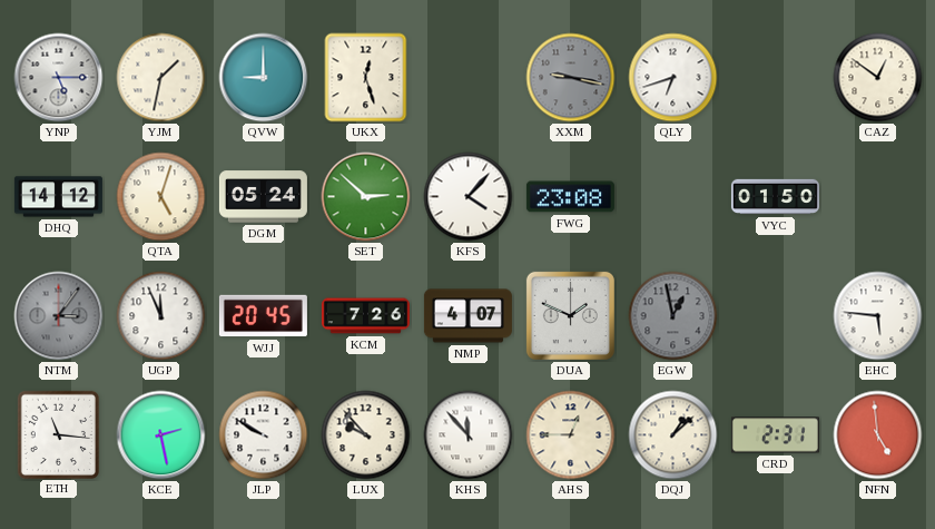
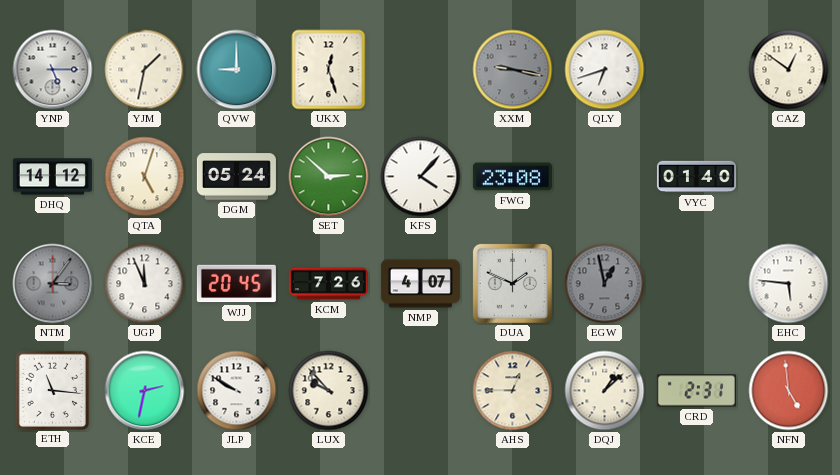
VYC: 01:50 -> 01:40 (696, 177)
KCE: 2:28 -> 2:32 (145, 391)
KHS: 11:53 -> none (469, 435)
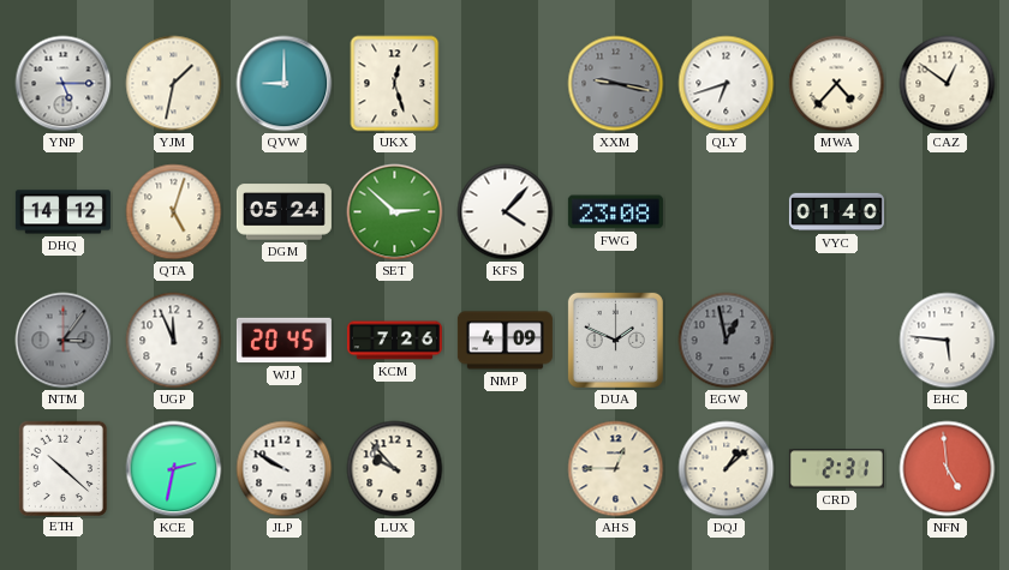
MWA: none -> 4:37 (837, 84)
NMP: 4:07 -> 4:09 (504, 341)
ETH: 11:16 -> 10:22 (62, 468)
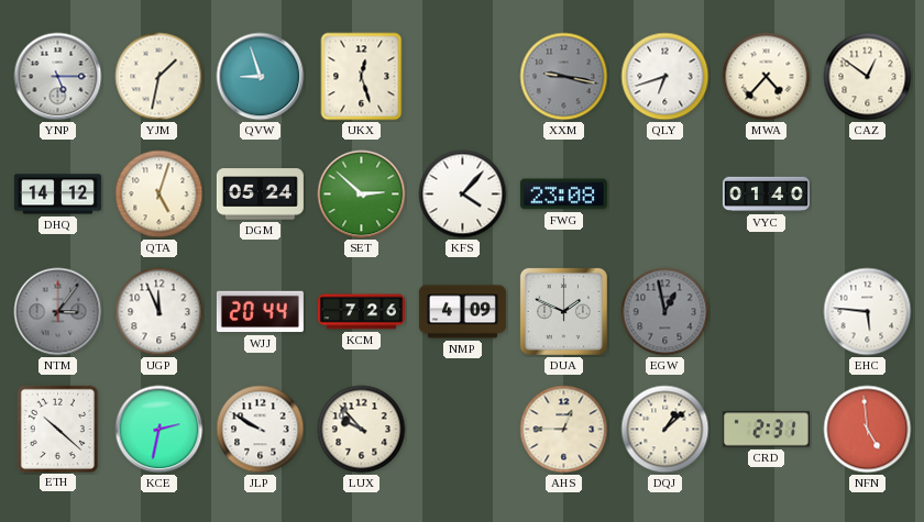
QVW: 9:00 -> 8:57 (261, 77)
WJJ: 20:45 -> 20:44 (260, 312)
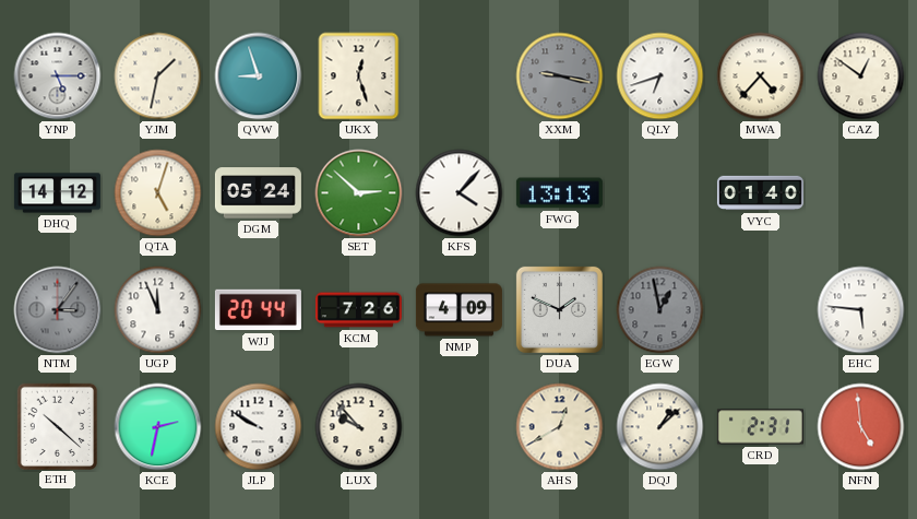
FWG: 23:08 -> 13:13 (559, 193)
AHS: 12:45 -> 12:40 (560, 427)
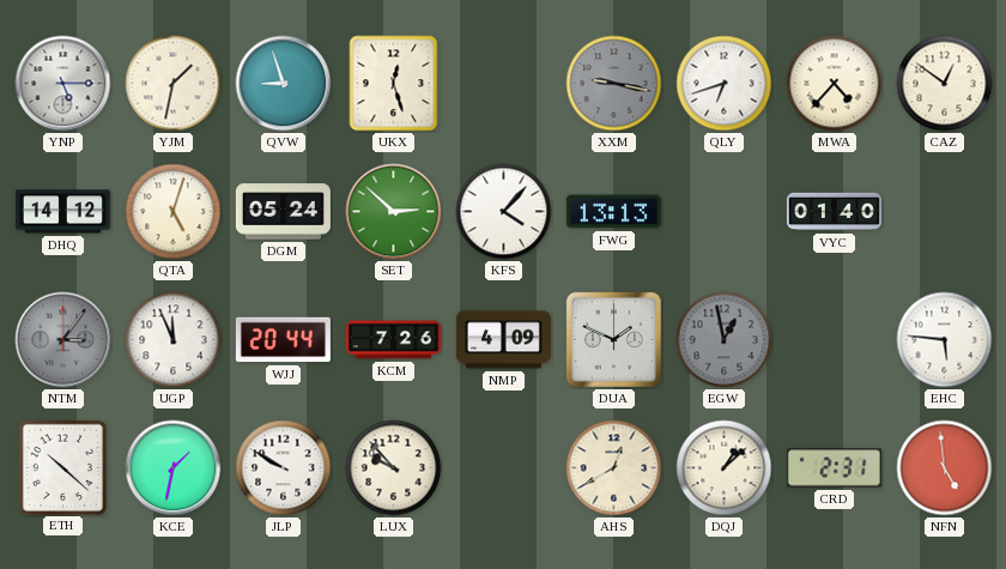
KCE: 2:32 -> 1:32 (174, 468)
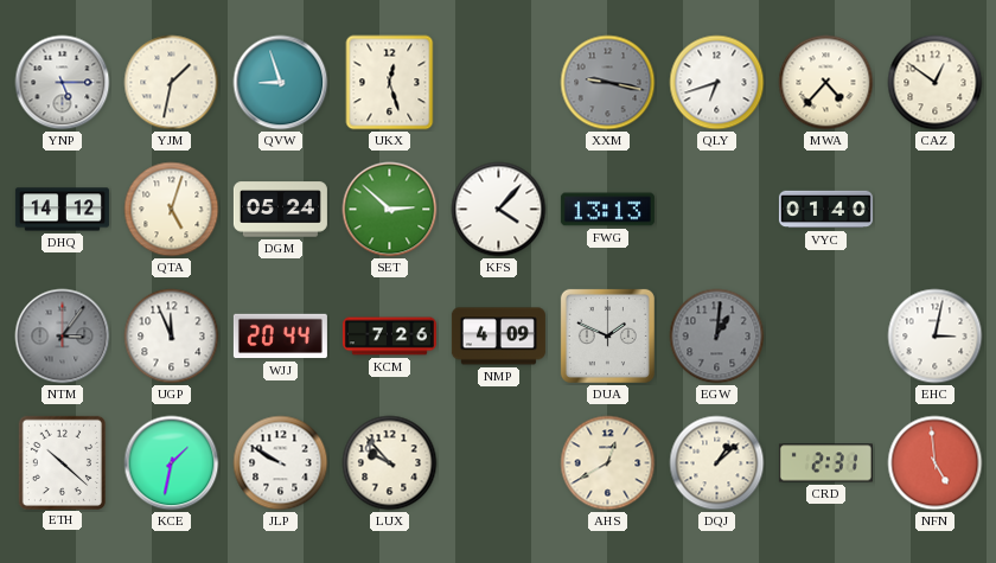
EGW: 12:58 -> 1:01 (717, 337)
EHC: 5:46 -> 3:02 (936, 337)
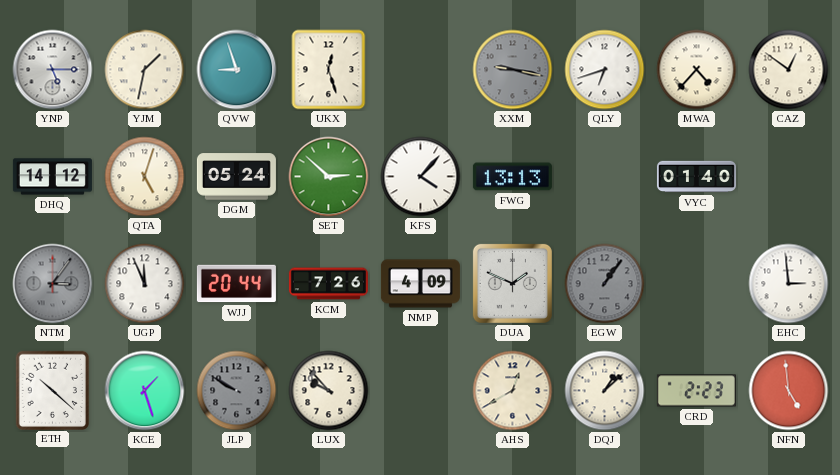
EGW: 1:01 -> 1:06 (605, 284)
EHC: 3:02 -> 2:59 (789, 284)
KCE: 1:32 -> 1:27 (145, 391)
JLP dial: white -> grey (237, 391)
CRD: 2:31 -> 2:23 (696, 391)
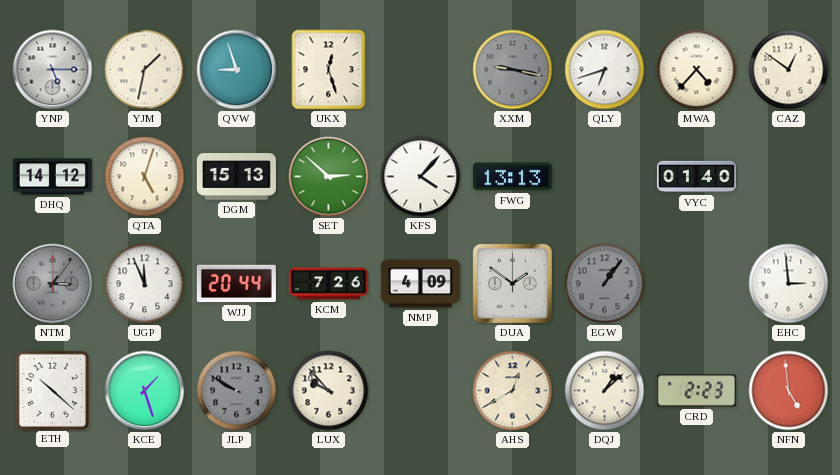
DGM: 05:24 -> 15:13 (236, 177)
DUA: 1:49 -> 1:51 (512, 283)
